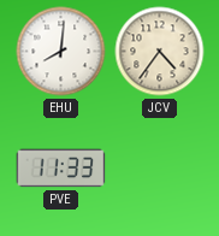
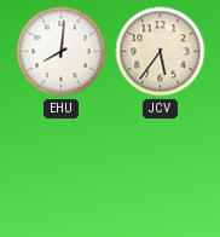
JCV: 4:36 -> 5:36 (161, 52)
PVE: 11:33 -> none (61, 169)
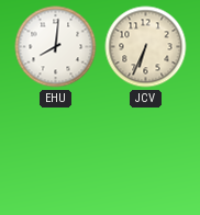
JCV: 5:36 -> 6:34 (146, 47)
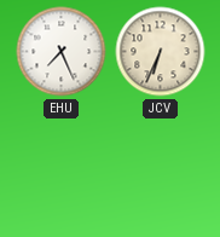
EHU: 8:01 -> 7:26 (62, 52)
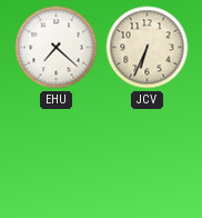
EHU: 7:26 -> 7:22 (57, 48)
